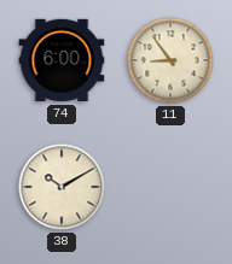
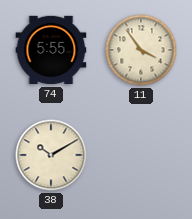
74: 6:00 -> 5:55 (51, 50)
11: 8:54 -> 3:54 (141, 50)
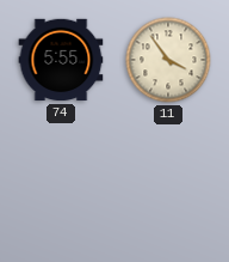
38: 10:10 -> none (51, 155)
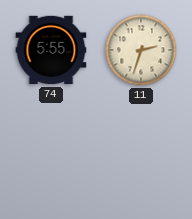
11: 3:54 -> 2:33 (141, 50)
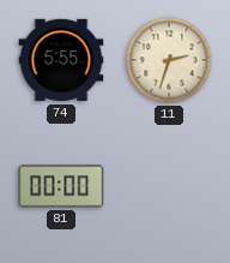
81: none -> 00:00 (61, 186)
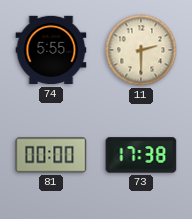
11: 2:33 -> 2:30 (141, 50)
73: none -> 17:38 (141, 155)
